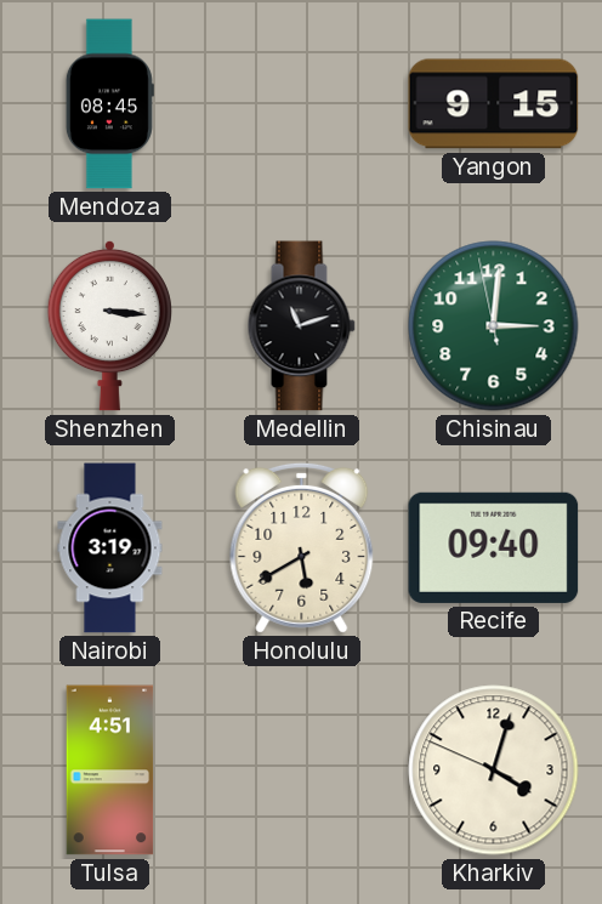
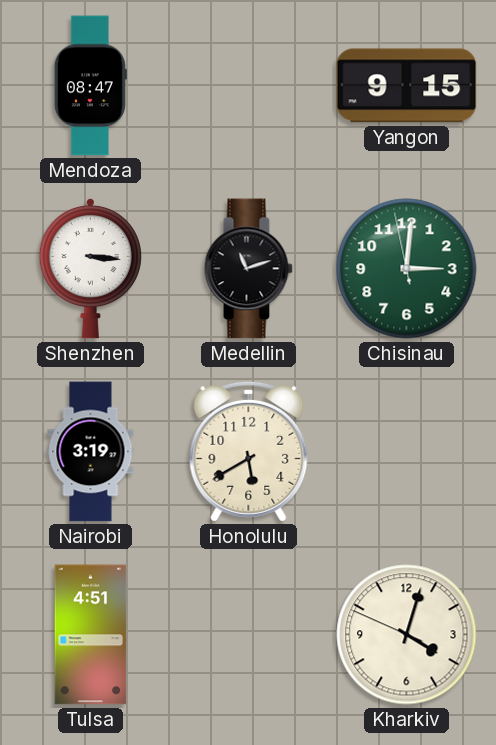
Mendoza: 08:45 -> 08:47 (90, 86)
Recife: 09:40 -> none (494, 547)
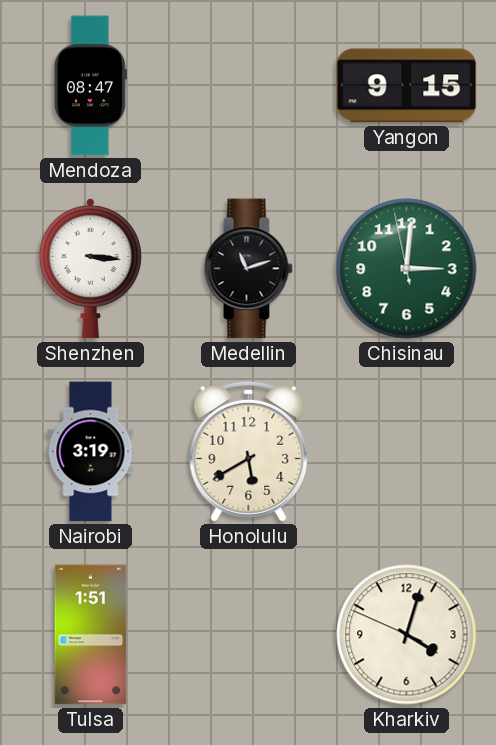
Tulsa: 4:51 -> 1:51 (91, 635)
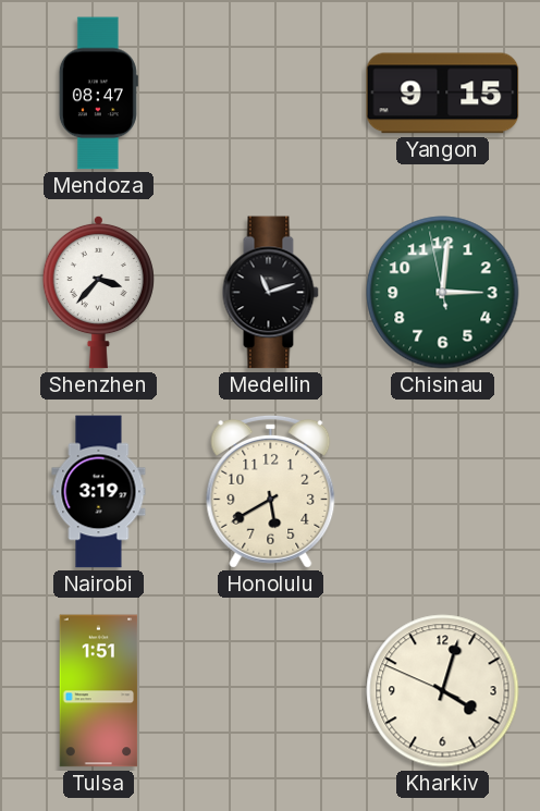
Shenzhen: 3:16 -> 3:37 (98, 292)
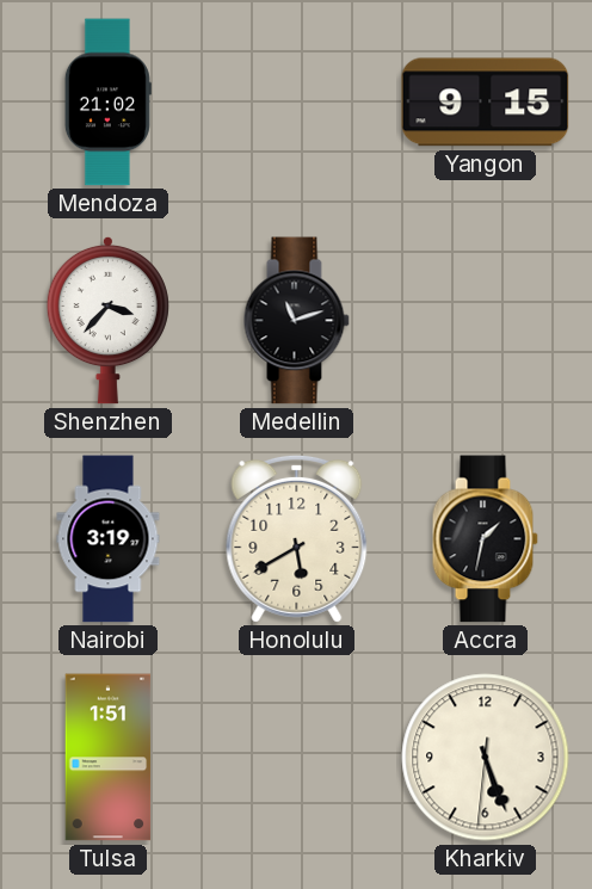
Mendoza: 08:47 -> 21:02 (107, 103)
Chisinau: 3:00 -> none (443, 293)
Accra: none -> 1:32 (485, 539)
Kharkiv: 4:02 -> 5:26 (486, 758)
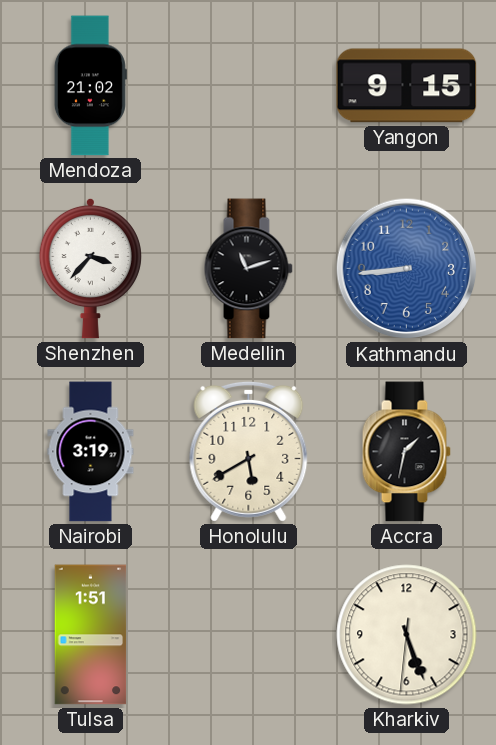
Kathmandu: none -> 8:44 (407, 269)
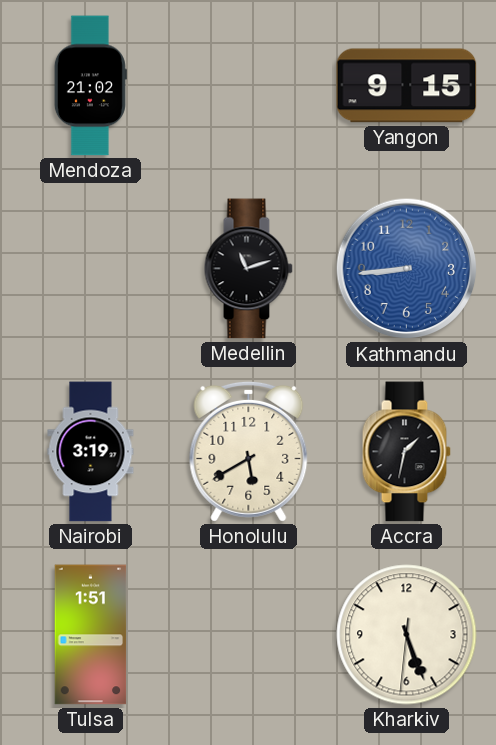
Shenzhen: 3:37 -> none (90, 268)
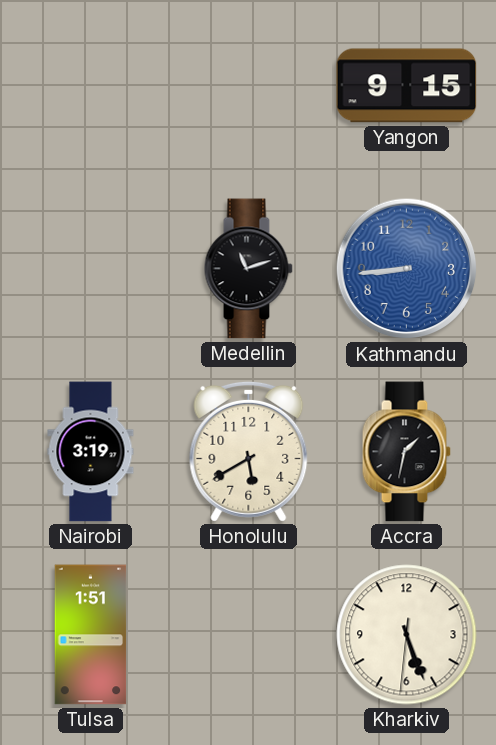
Mendoza: 21:02 -> none (90, 86)
